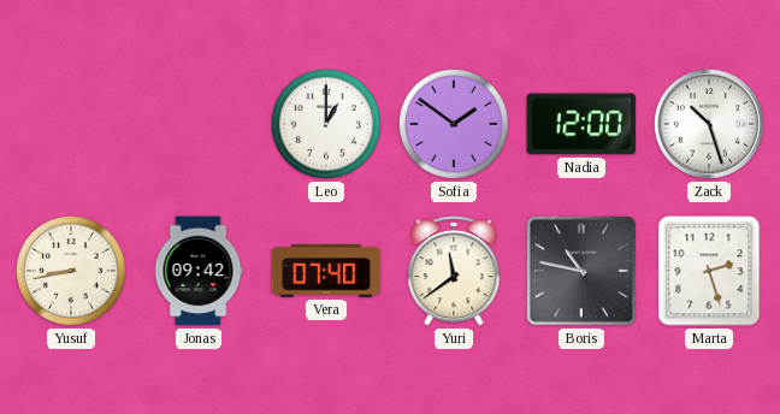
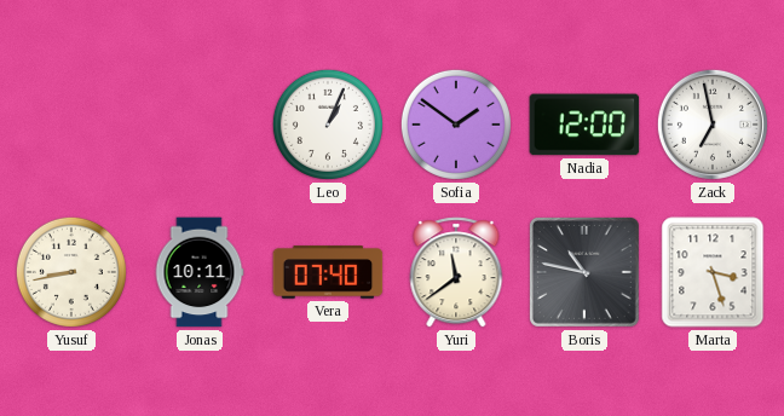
Leo: 1:00 -> 1:04 (328, 125)
Zack: 10:27 -> 6:58 (713, 125)
Jonas: 09:42 -> 10:11 (200, 272)
Marta: 2:27 -> 3:27 (713, 272)
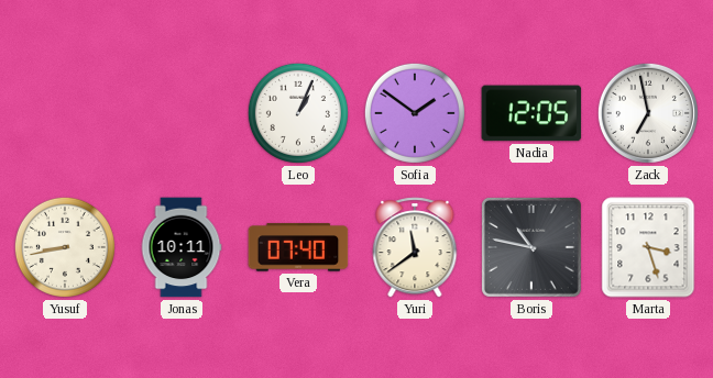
Nadia: 12:00 -> 12:05 (531, 113)
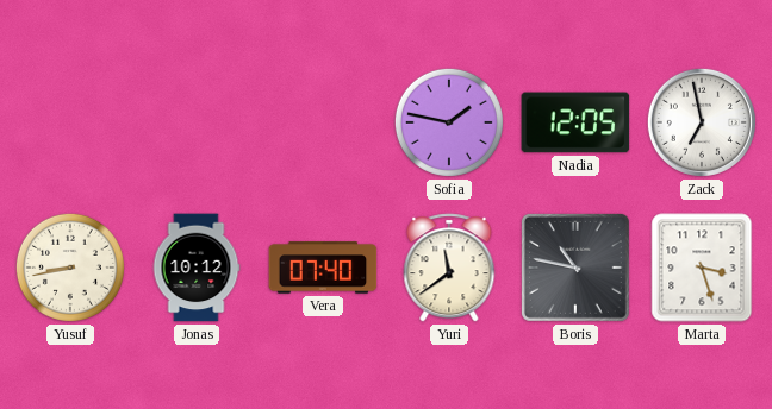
Leo: 1:04 -> none (298, 113)
Sofia: 1:51 -> 1:47 (449, 122)
Jonas: 10:11 -> 10:12 (197, 268)
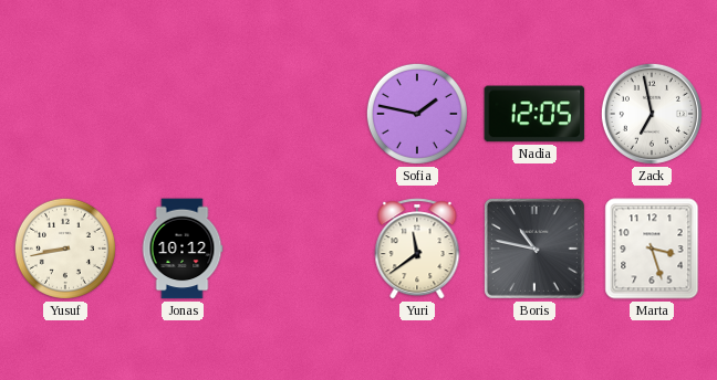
Vera: 07:40 -> none (323, 268)
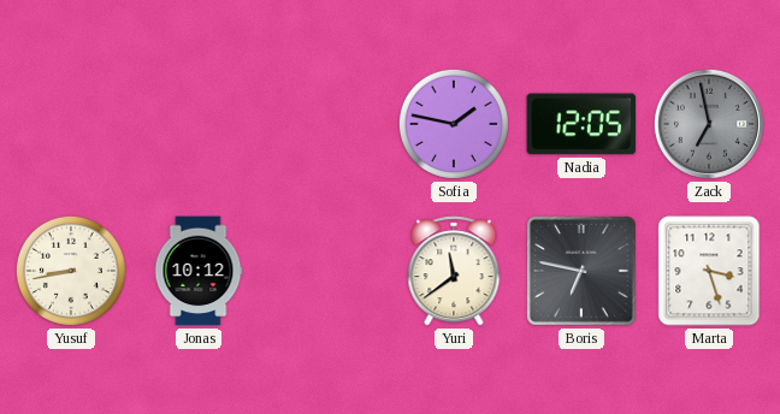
Zack dial: white -> grey (709, 124)
Boris: 10:47 -> 6:47 (581, 271)
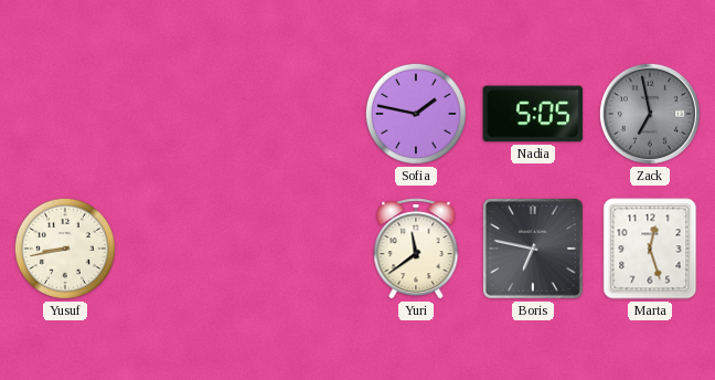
Nadia: 12:05 -> 5:05 (533, 114)
Jonas: 10:12 -> none (199, 271)
Marta: 3:27 -> 12:27 (650, 249)
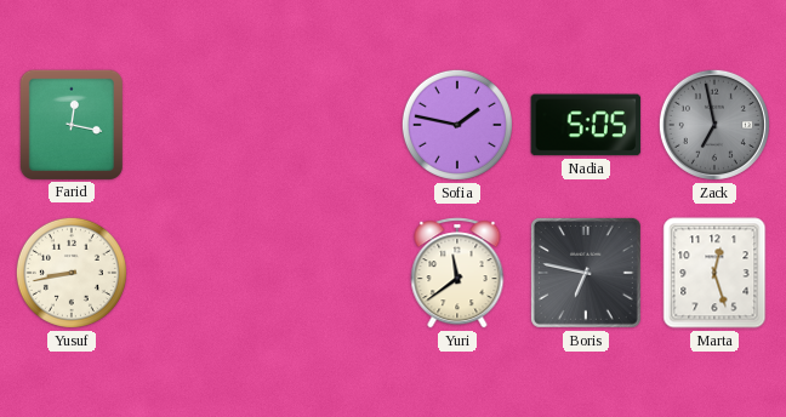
Farid: none -> 12:17 (72, 124)
